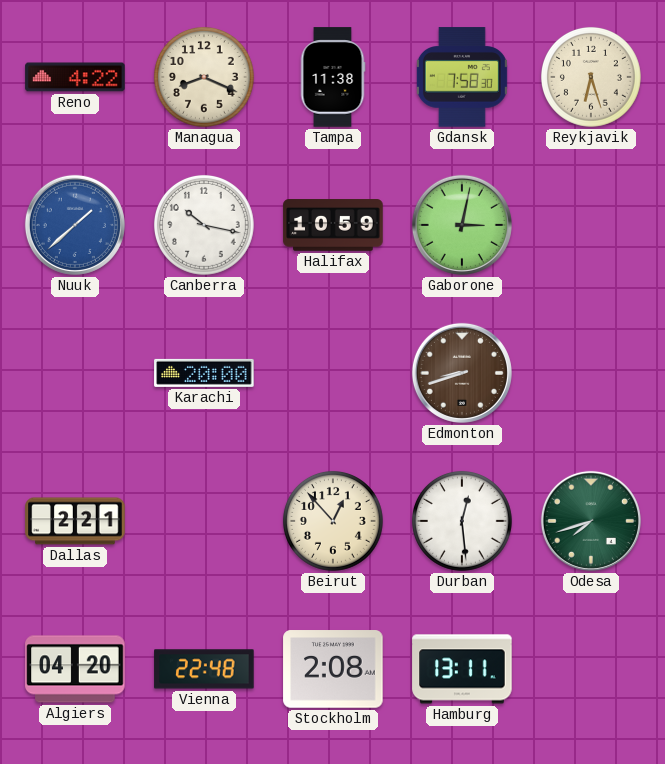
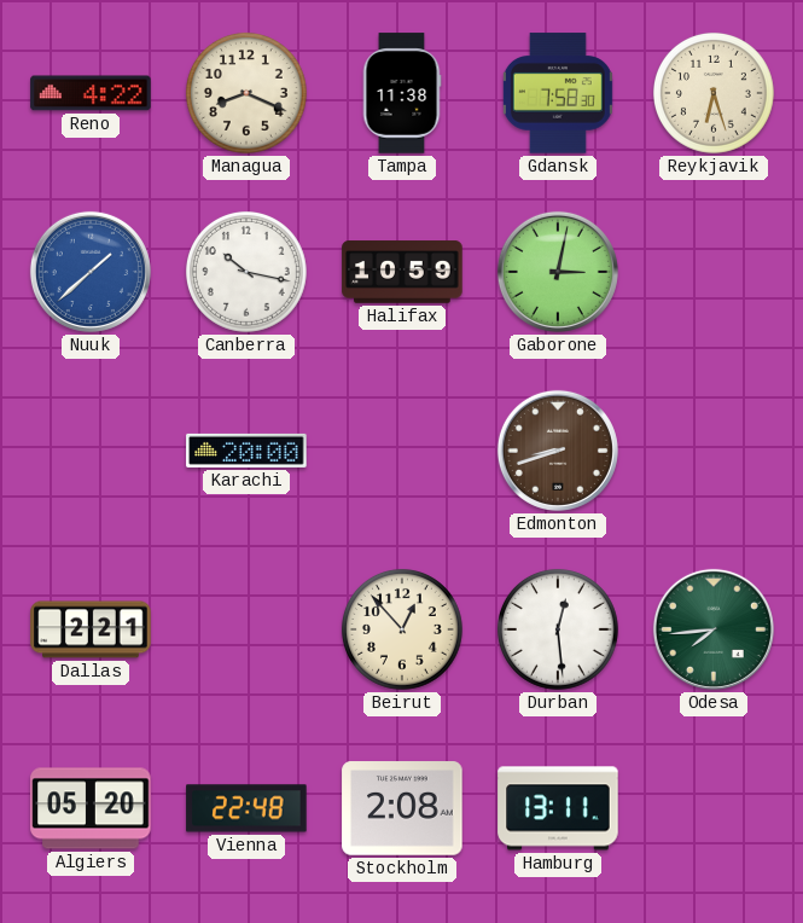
Odesa: 7:42 -> 7:44 (714, 629)
Algiers: 04:20 -> 05:20 (91, 808)
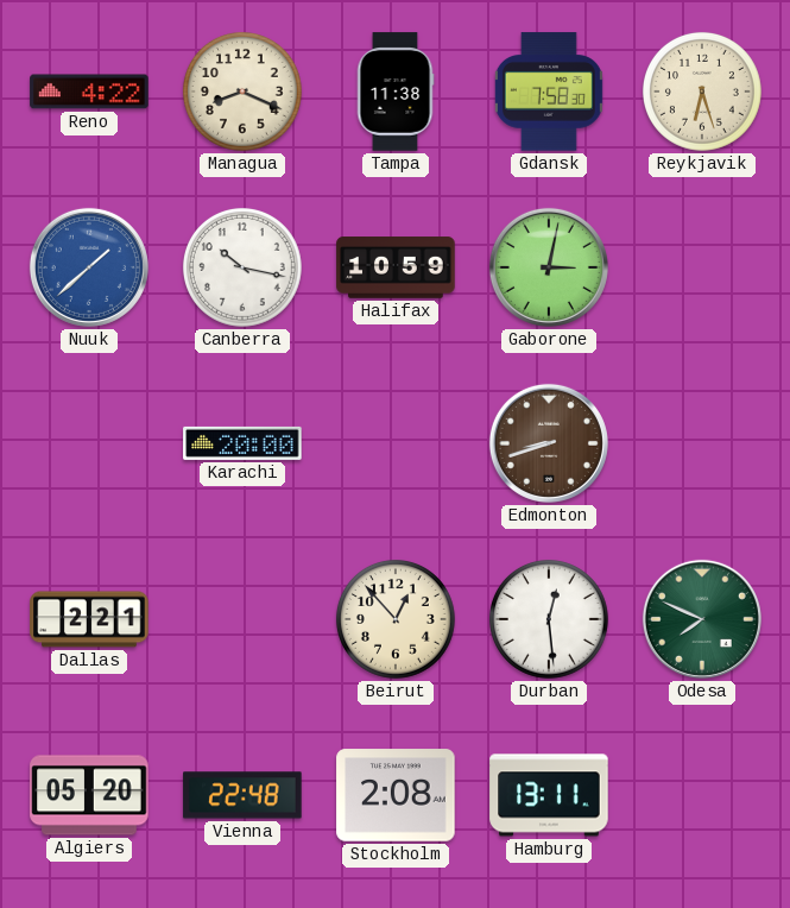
Odesa: 7:44 -> 7:49 (702, 619)
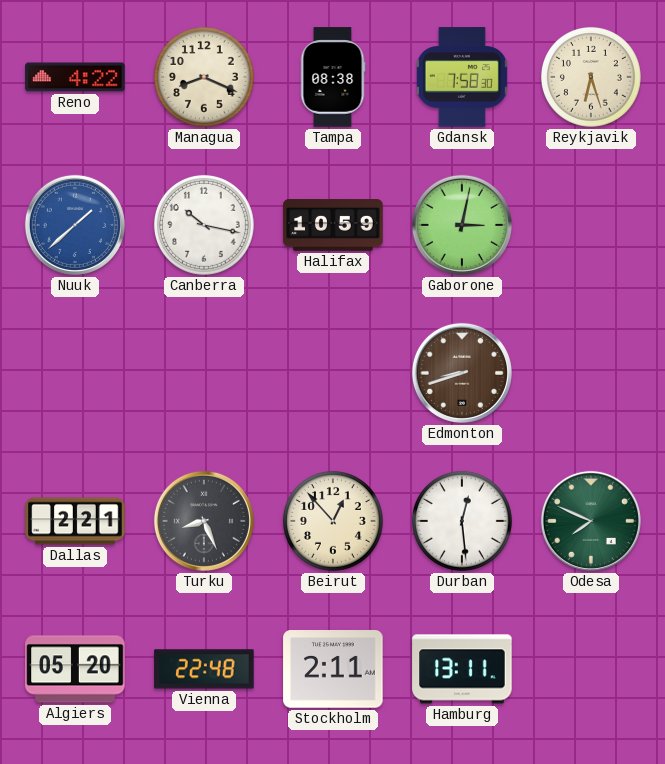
Tampa: 11:38 -> 08:38 (333, 77)
Karachi: 20:00 -> none (242, 443)
Turku: none -> 8:26 (204, 521)
Stockholm: 2:08 -> 2:11 (333, 669)
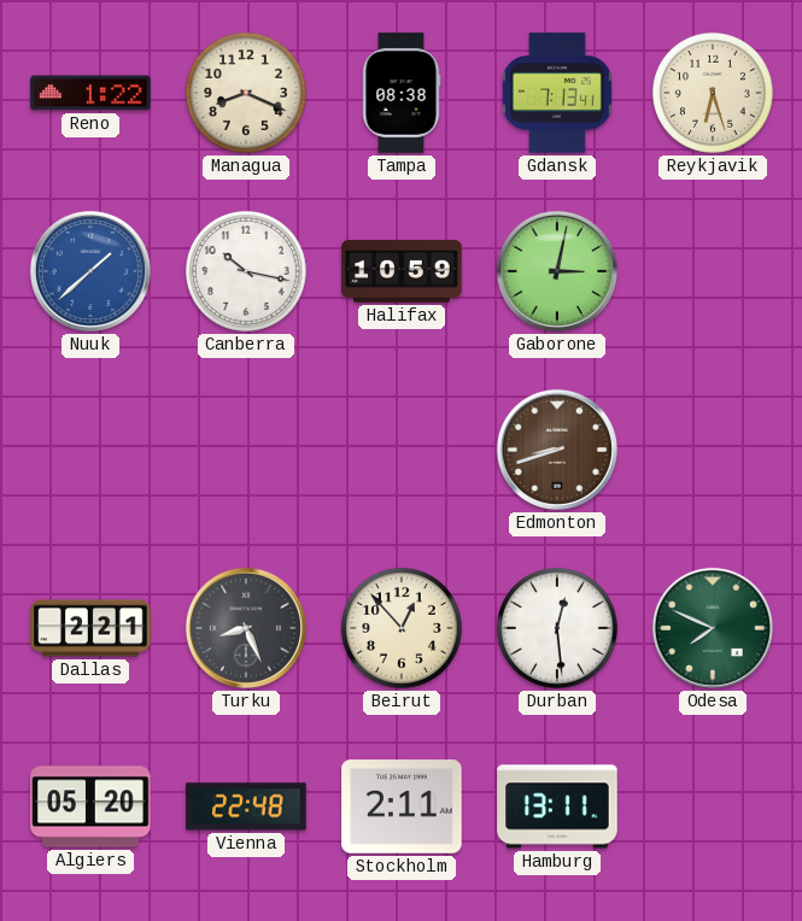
Reno: 4:22 -> 1:22 (90, 93)
Gdansk: 7:58 -> 7:13 (557, 93)
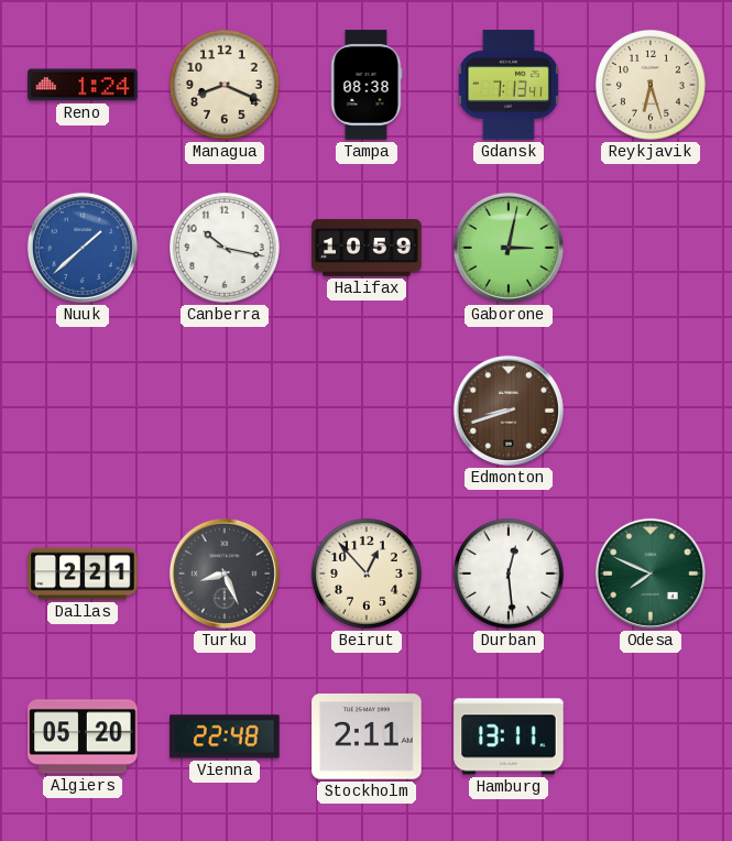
Reno: 1:22 -> 1:24 (83, 85)
